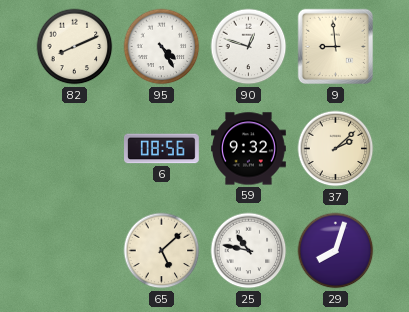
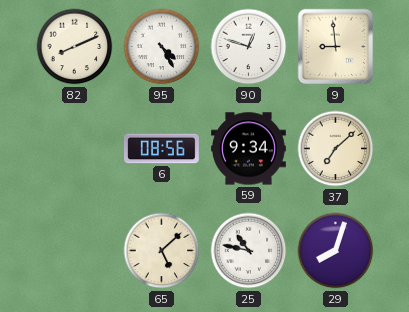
59: 9:32 -> 9:34 (249, 149)
37: 2:08 -> 7:08 (336, 149)
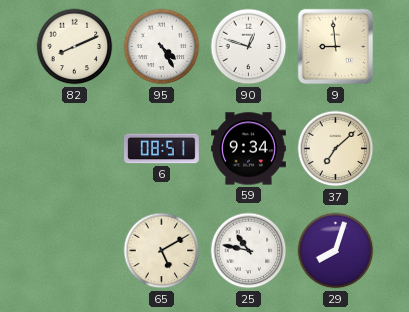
6: 08:56 -> 08:51 (162, 149)
65: 5:08 -> 5:10 (162, 251)
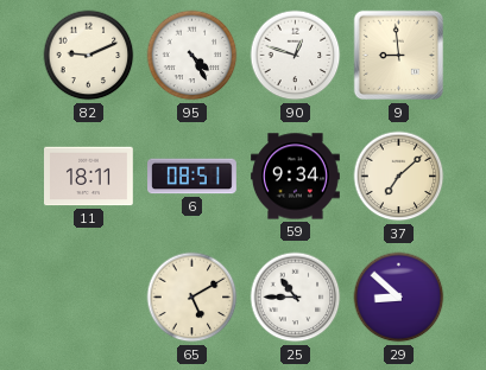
82: 8:11 -> 9:11 (89, 56)
11: none -> 18:11 (89, 177)
25: 10:47 -> 10:45 (296, 298)
29: 8:03 -> 8:52 (399, 298)
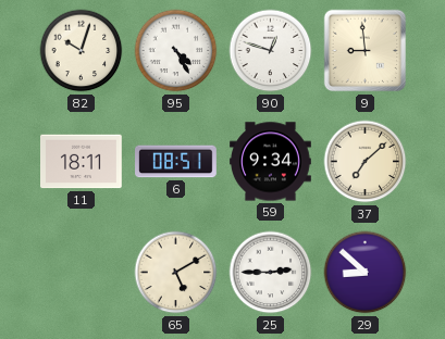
82: 9:11 -> 10:03 (82, 51)
25: 10:45 -> 2:45 (271, 273)
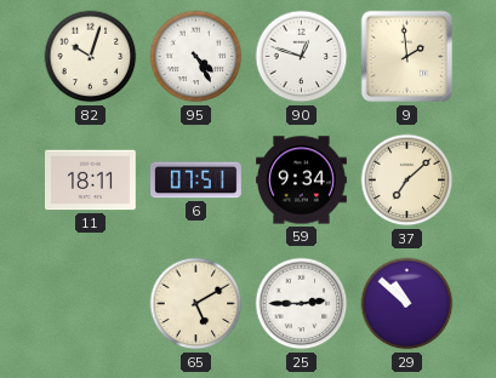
9: 8:59 -> 1:59 (407, 57)
6: 08:51 -> 07:51 (196, 181)
29: 8:52 -> 10:52 (407, 304)
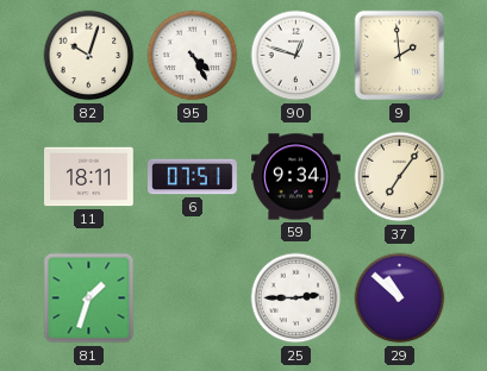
37: 7:08 -> 7:06 (400, 177)
81: none -> 1:33 (89, 298)
65: 5:10 -> none (196, 304)
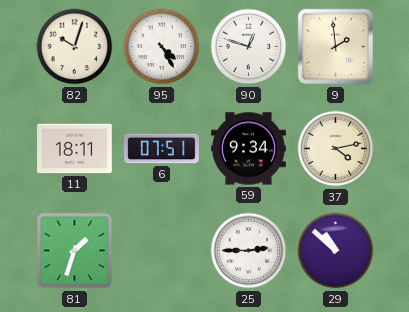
37: 7:06 -> 4:13 (336, 149)
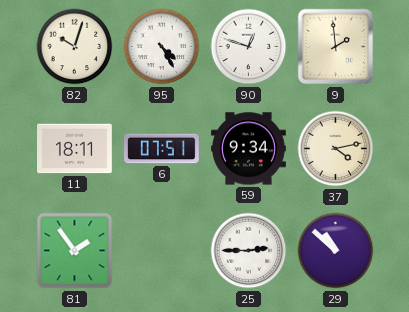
81: 1:33 -> 1:54 (75, 251)
